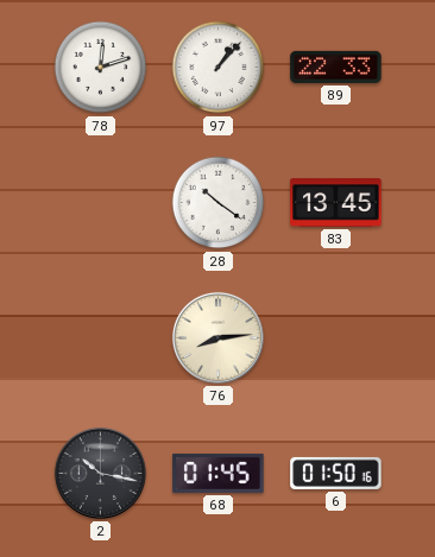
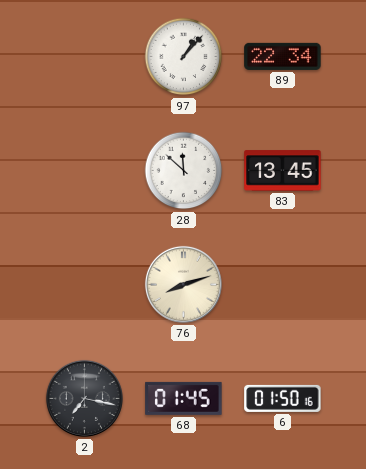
78: 12:12 -> none (101, 68)
89: 22:33 -> 22:34 (283, 56)
28: 10:21 -> 11:52 (184, 171)
76: 8:14 -> 8:12 (183, 284)
2: 10:17 -> 7:17 (84, 398)
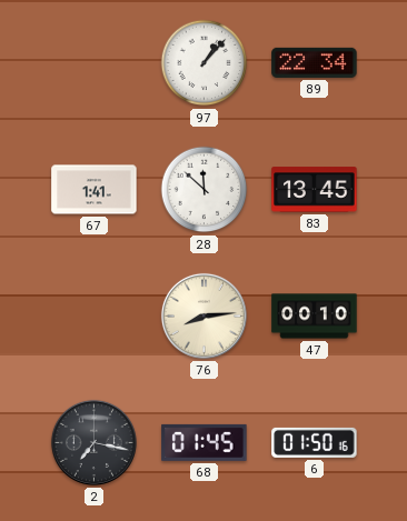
67: none -> 1:41 (95, 190)
76: 8:12 -> 8:14 (203, 315)
47: none -> 00:10 (315, 317)
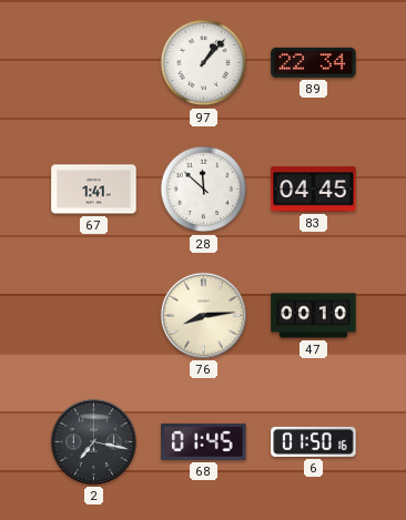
83: 13:45 -> 04:45 (314, 190)
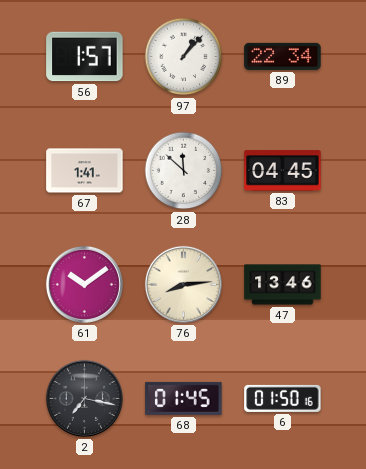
56: none -> 1:57 (85, 57)
61: none -> 10:09 (84, 284)
47: 00:10 -> 13:46 (283, 285)
